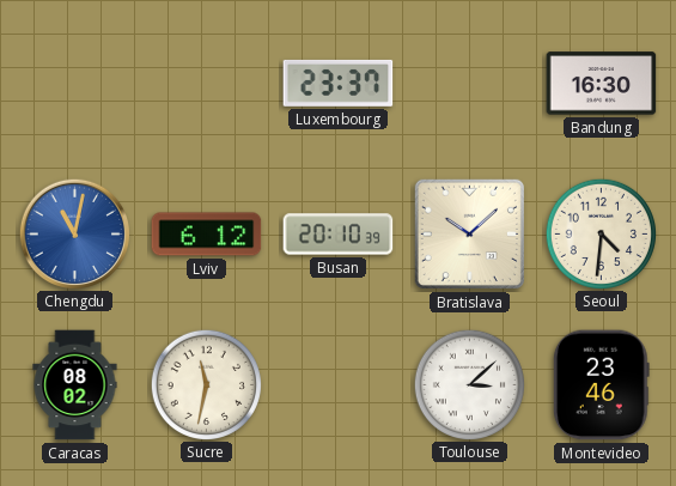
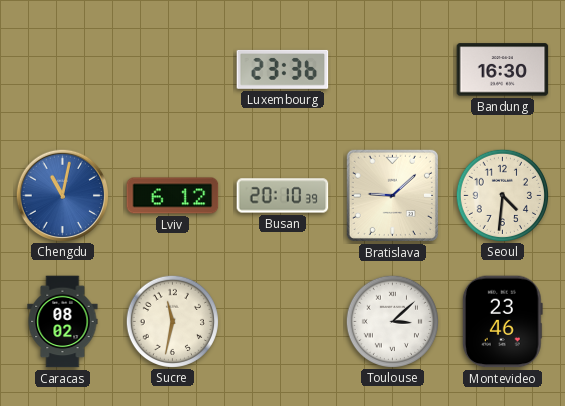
Luxembourg: 23:37 -> 23:36 (283, 69)
Bratislava: 10:08 -> 9:08 (392, 195)
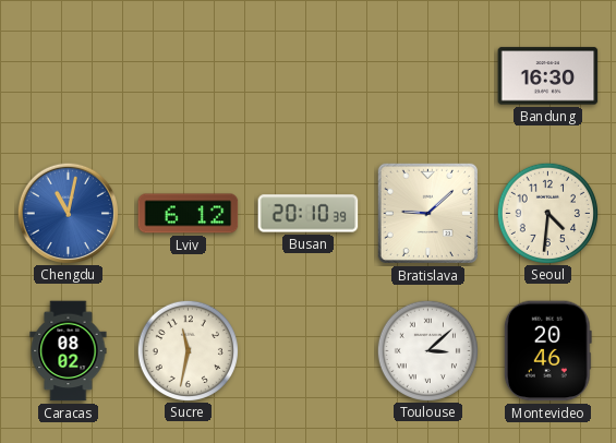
Luxembourg: 23:36 -> none (283, 69)
Montevideo: 23:46 -> 20:46 (547, 351)
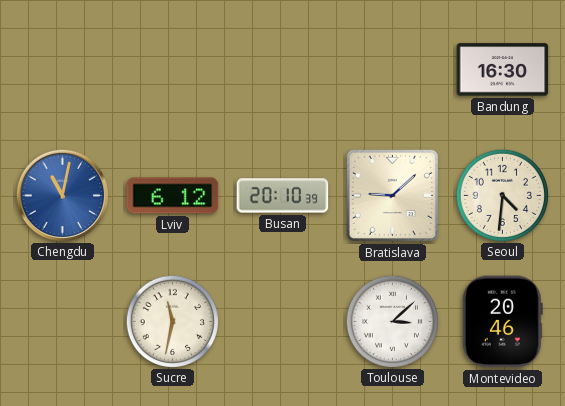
Caracas: 08:02 -> none (69, 351)
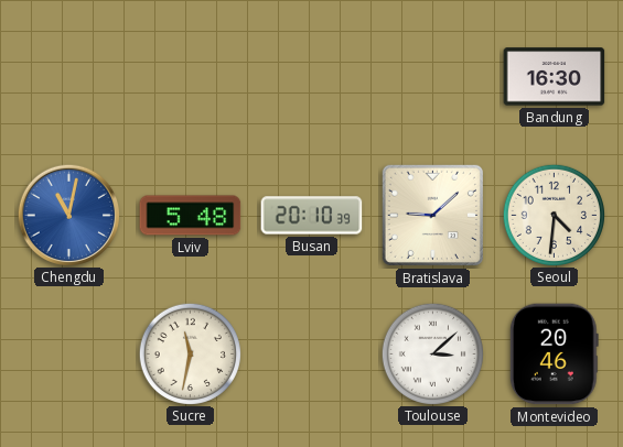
Lviv: 6:12 -> 5:48 (191, 216)
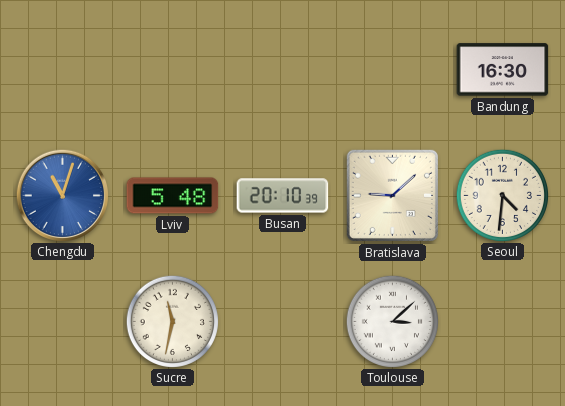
Chengdu: 11:02 -> 11:03 (62, 195)
Montevideo: 20:46 -> none (554, 355)
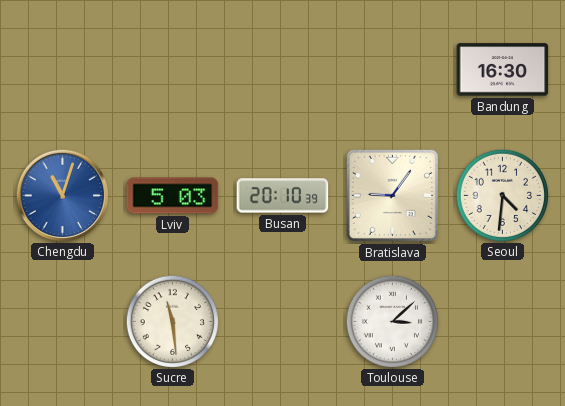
Lviv: 5:48 -> 5:03 (173, 196)
Bratislava: 9:08 -> 9:06 (392, 195)
Sucre: 11:32 -> 11:29 (172, 321)
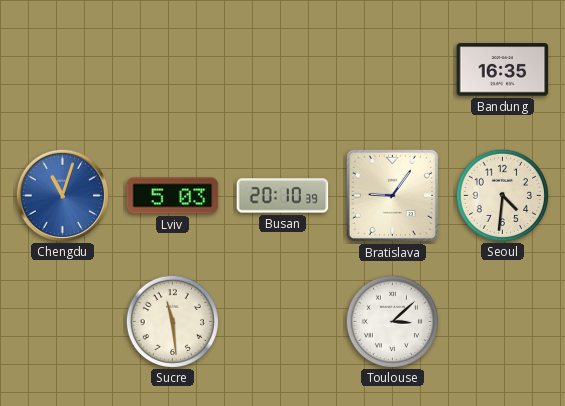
Bandung: 16:30 -> 16:35 (503, 70)
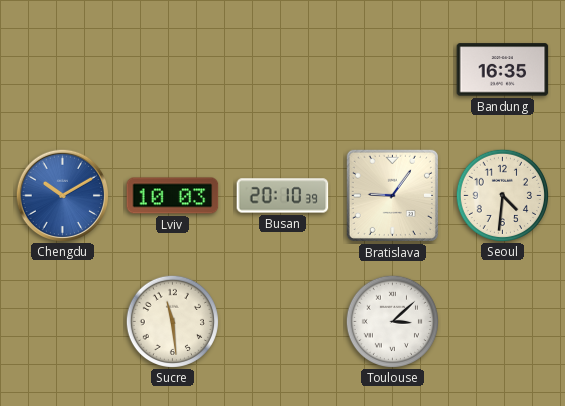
Chengdu: 11:03 -> 10:10 (62, 195)
Lviv: 5:03 -> 10:03 (173, 196)
